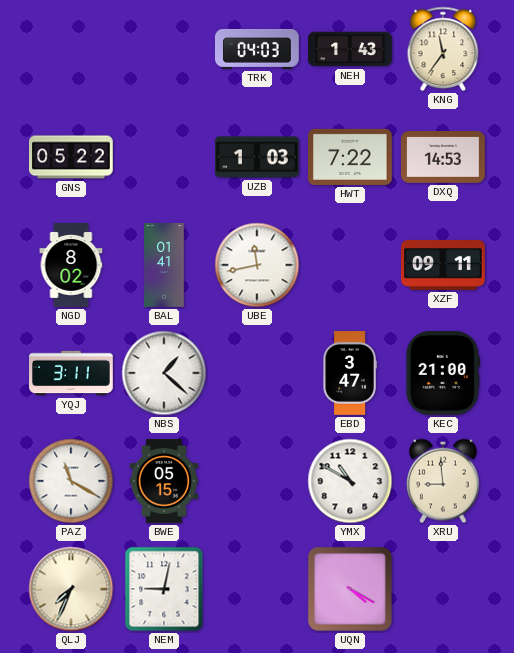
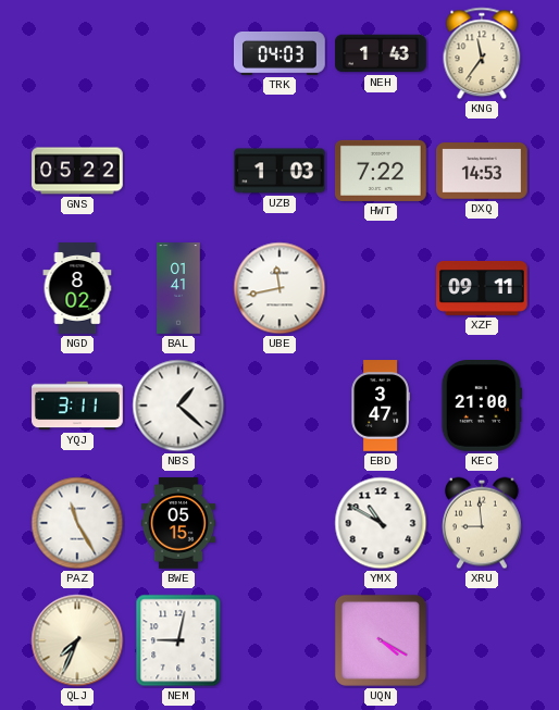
PAZ: 11:20 -> 11:25 (77, 523)
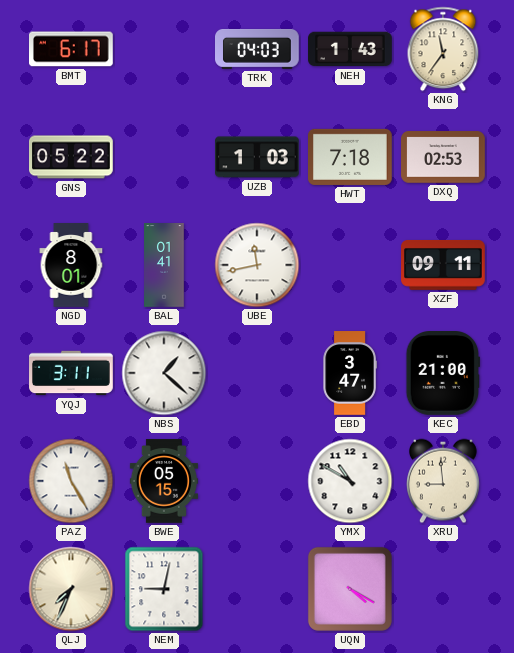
BMT: none -> 6:17 (72, 49)
HWT: 7:22 -> 7:18 (350, 157)
DXQ: 14:53 -> 02:53 (443, 157)
NGD: 8:02 -> 8:01 (71, 265)
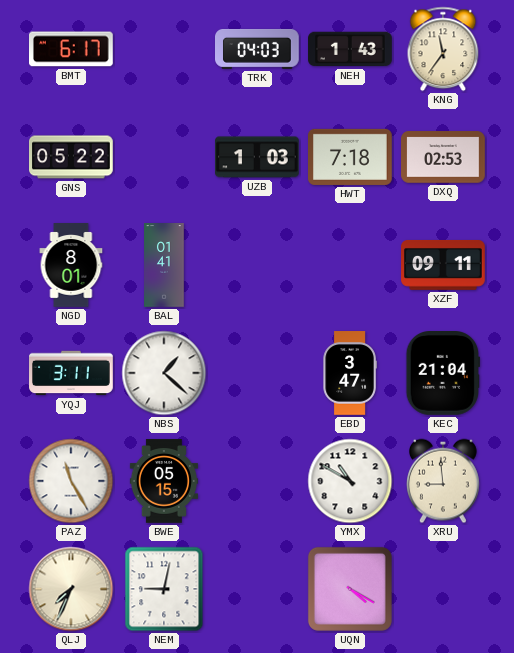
UBE: 11:43 -> none (257, 265)
KEC: 21:00 -> 21:04 (443, 374)
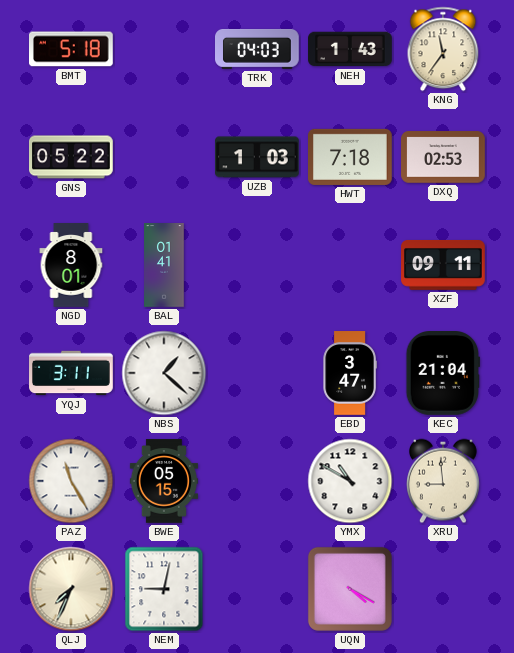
BMT: 6:17 -> 5:18 (72, 49)
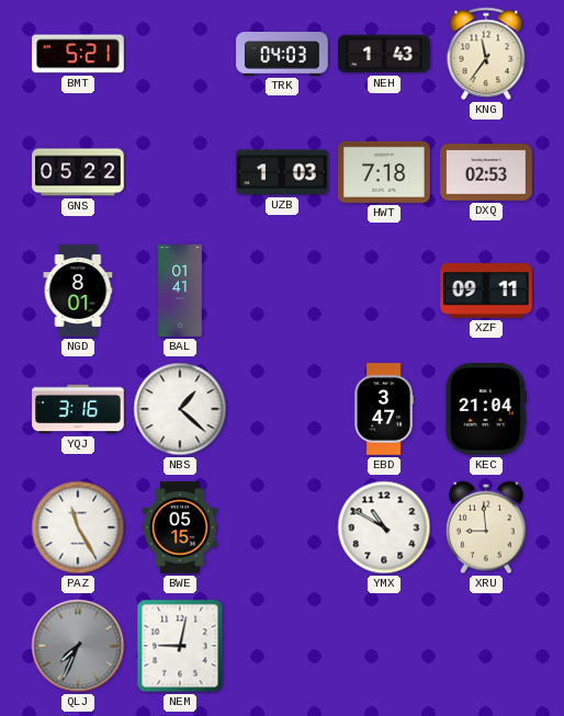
BMT: 5:18 -> 5:21 (79, 54)
YQJ: 3:11 -> 3:16 (78, 409)
QLJ dial: cream -> grey (78, 646)
UQN: 4:20 -> none (350, 589)
